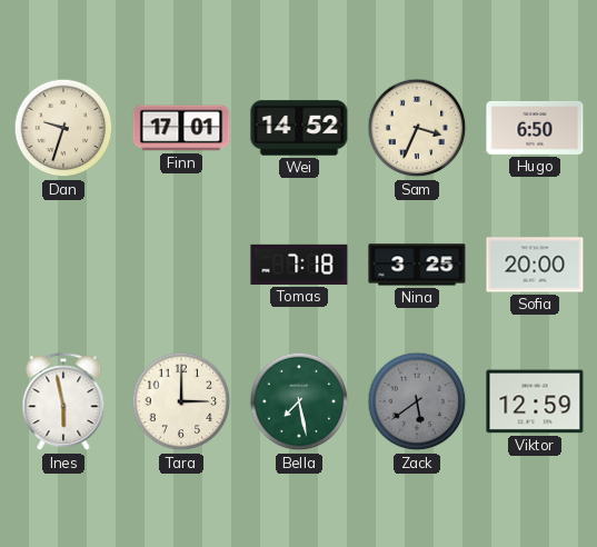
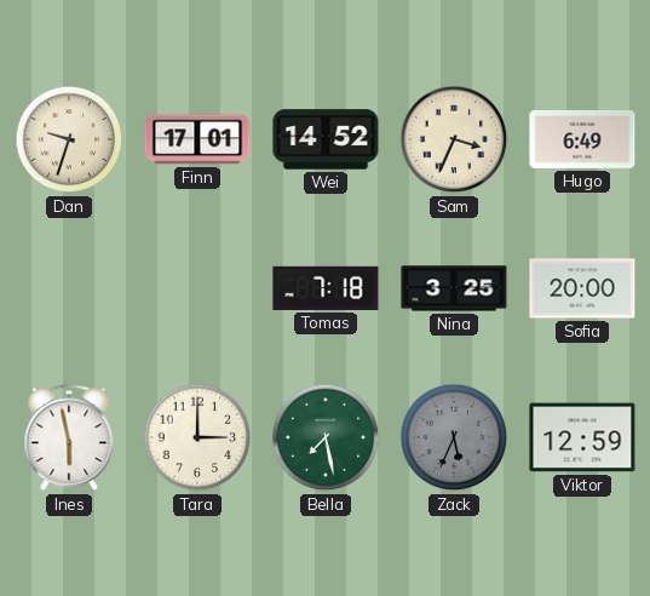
Hugo: 6:50 -> 6:49 (582, 139)
Zack: 5:39 -> 5:34 (454, 437)
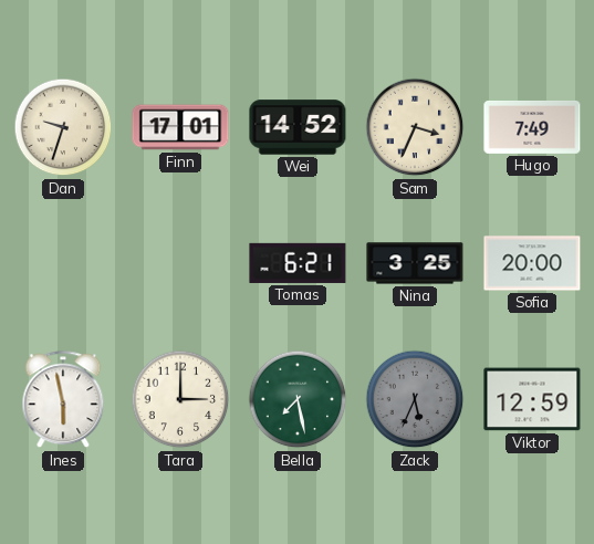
Hugo: 6:49 -> 7:49 (532, 127)
Tomas: 7:18 -> 6:21 (298, 263)
